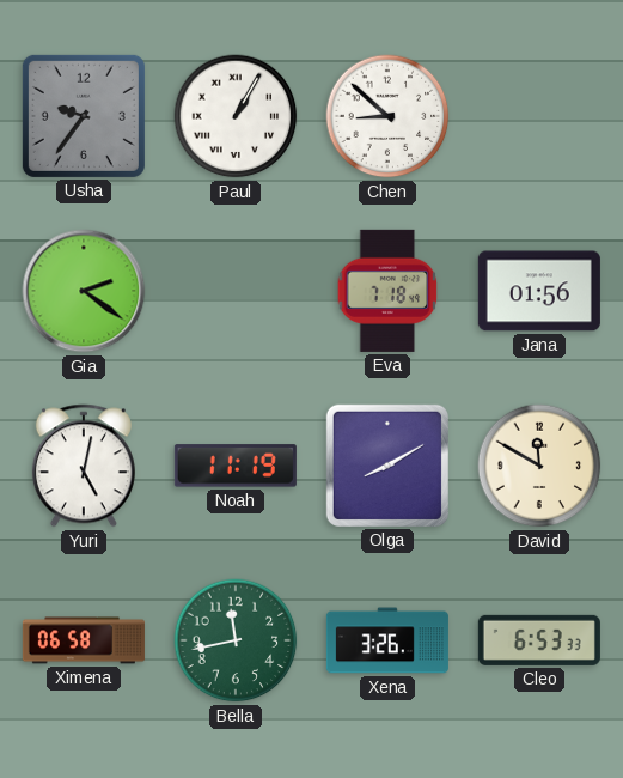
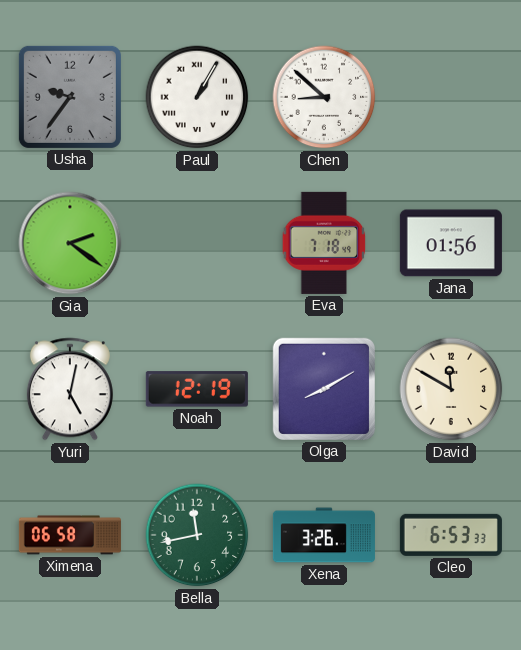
Noah: 11:19 -> 12:19 (197, 389)
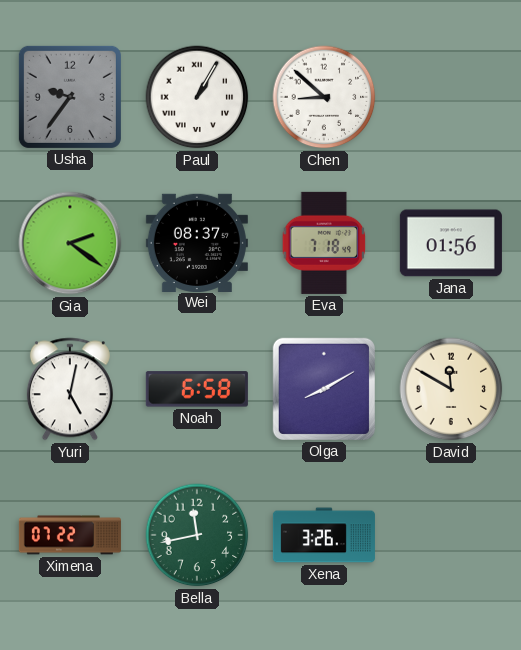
Wei: none -> 08:37 (197, 242)
Noah: 12:19 -> 6:58 (197, 389)
Ximena: 06:58 -> 07:22 (70, 535)
Cleo: 6:53 -> none (451, 535)
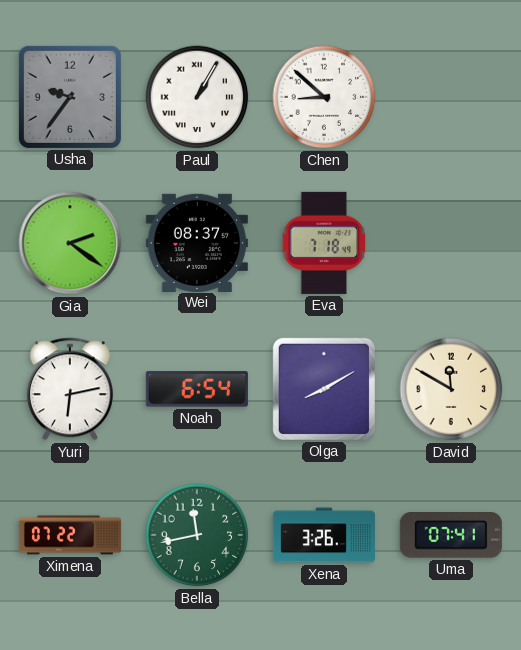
Jana: 01:56 -> none (451, 243)
Yuri: 5:02 -> 6:13 (70, 389)
Noah: 6:58 -> 6:54 (197, 389)
Uma: none -> 07:41 (451, 536)
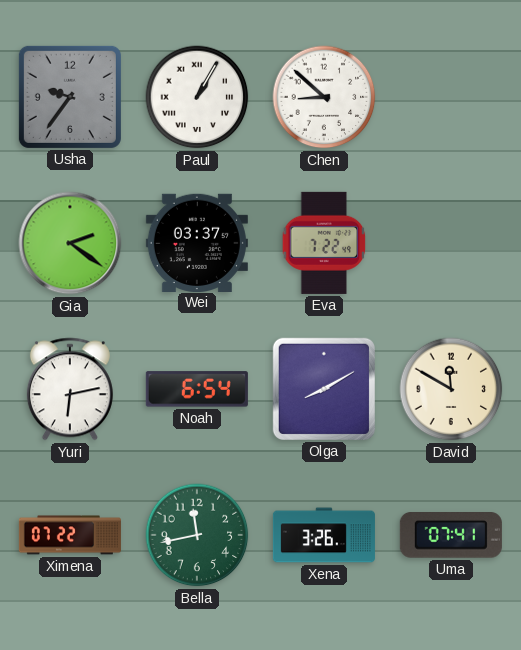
Wei: 08:37 -> 03:37 (197, 242)
Eva: 7:18 -> 7:22 (324, 243)
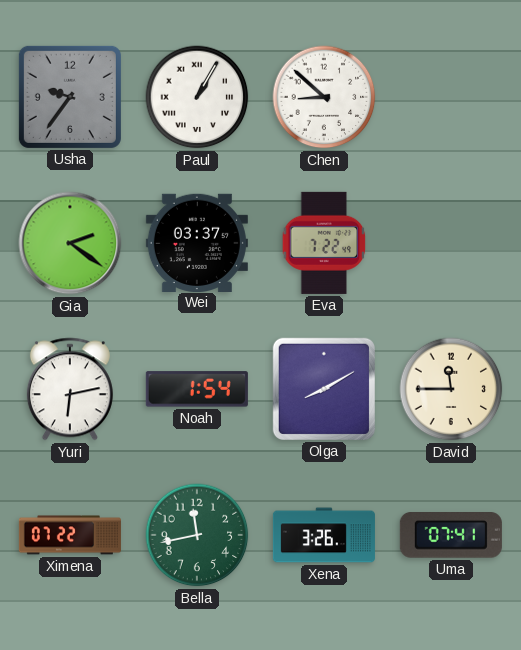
Noah: 6:54 -> 1:54 (197, 389)
David: 11:50 -> 11:45 (451, 389)
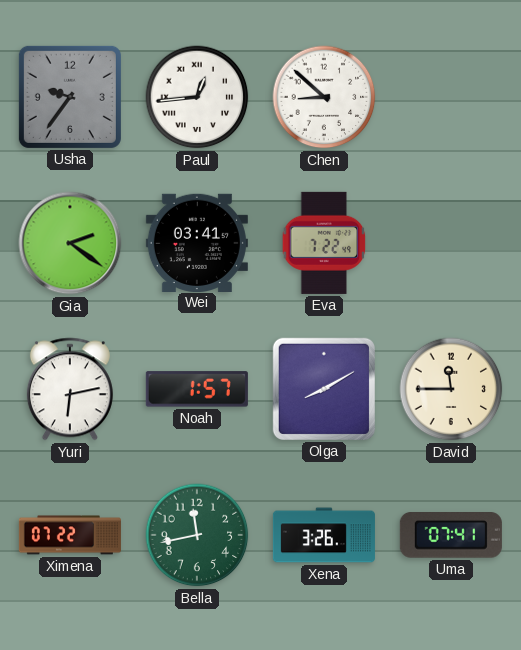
Paul: 1:05 -> 12:44 (197, 97)
Wei: 03:37 -> 03:41 (197, 242)
Noah: 1:54 -> 1:57 (197, 389)
